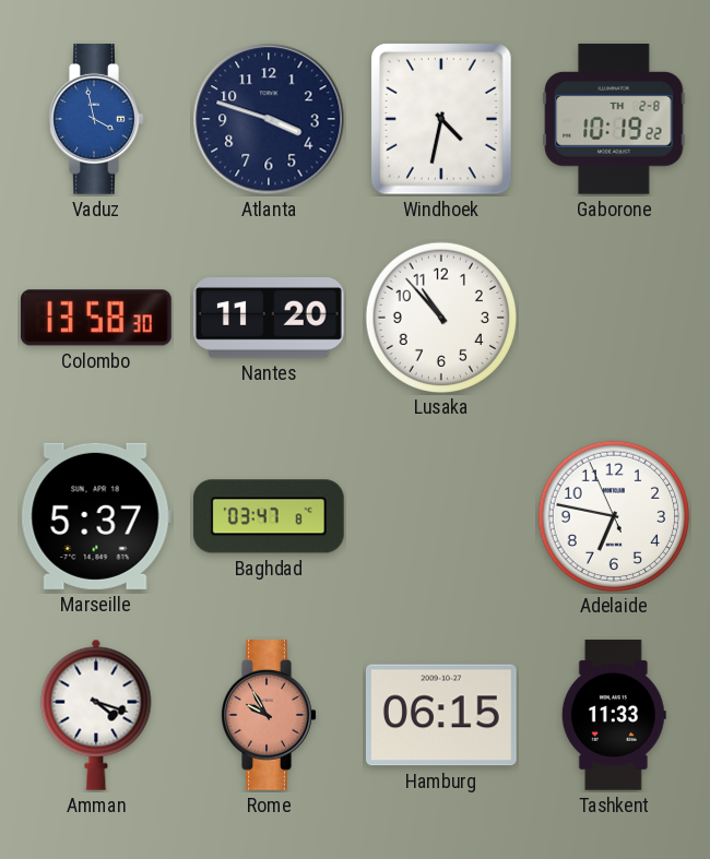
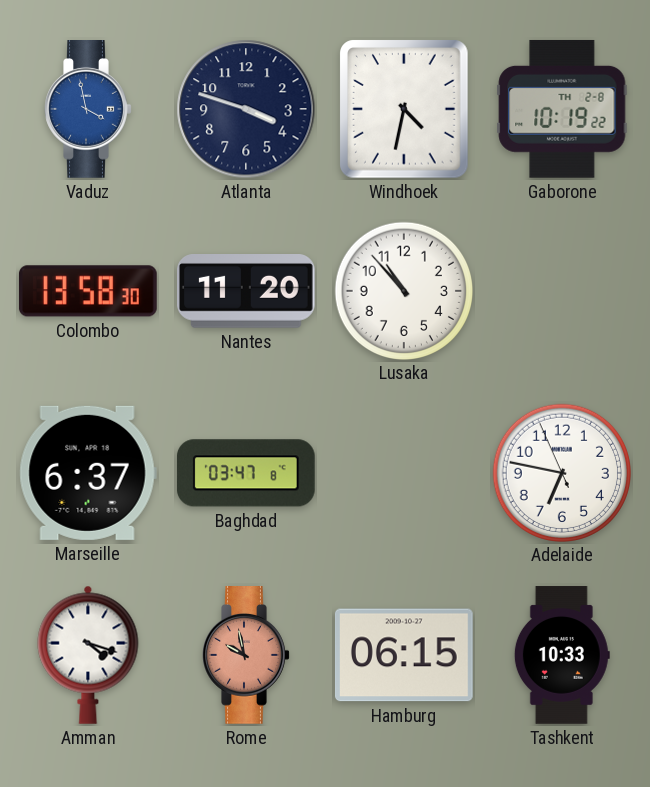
Marseille: 5:37 -> 6:37 (88, 473)
Rome: 9:55 -> 9:58 (246, 656)
Tashkent: 11:33 -> 10:33 (562, 655)
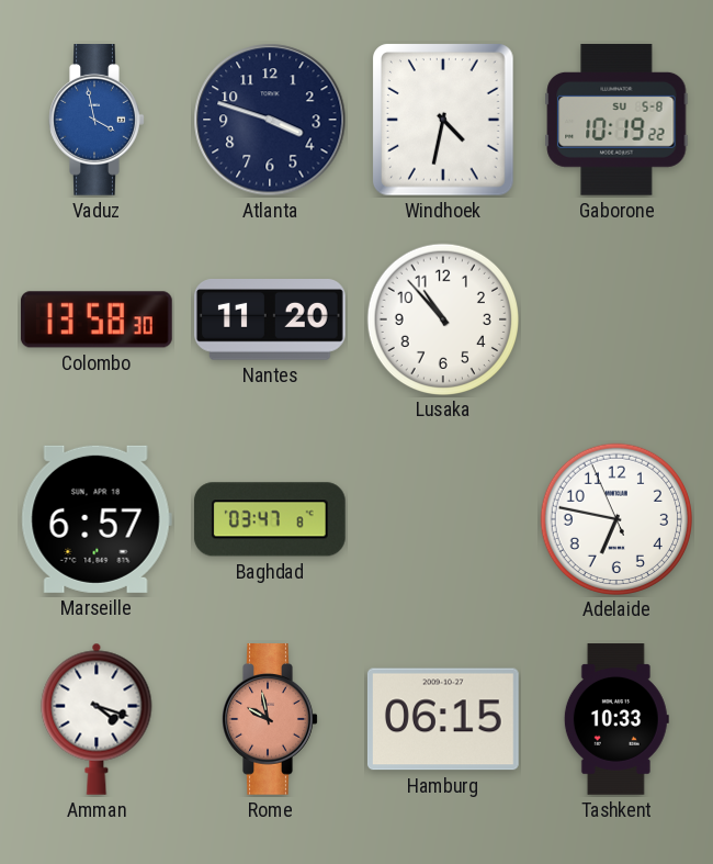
Gaborone date: TH 2-8 -> SU 5-8 (616, 120)
Marseille: 6:37 -> 6:57 (97, 519)
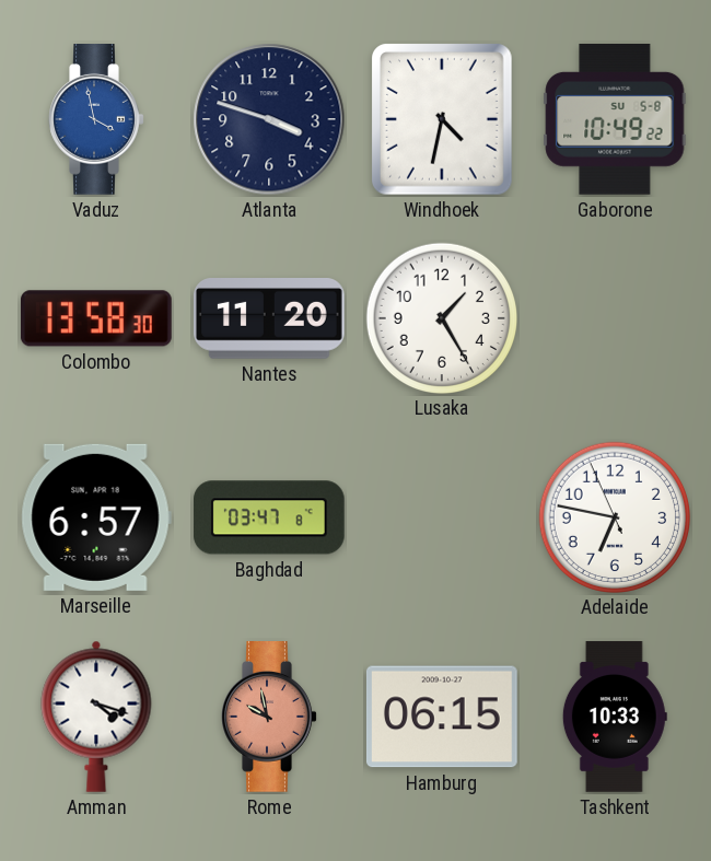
Gaborone: 10:19 -> 10:49 (615, 119)
Lusaka: 10:53 -> 1:25 (441, 317)
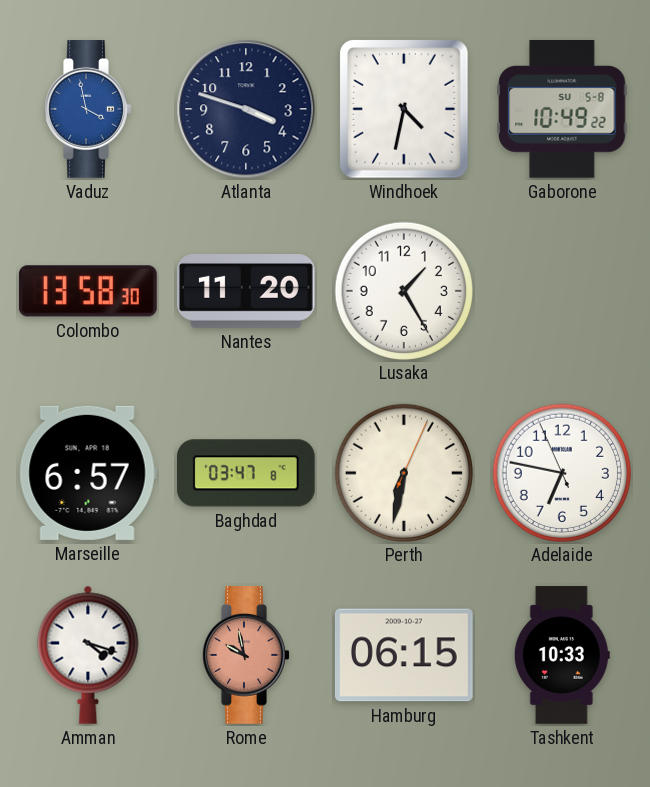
Perth: none -> 6:32 (403, 472)
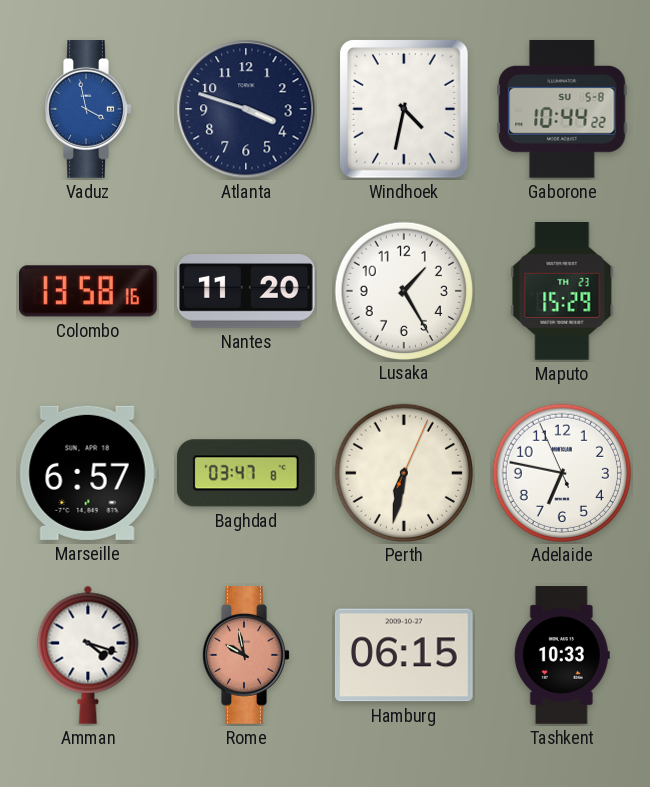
Gaborone: 10:49 -> 10:44 (562, 109)
Colombo: 13:58:30 -> 13:58:16 (88, 291)
Maputo: none -> 15:29 (562, 292)
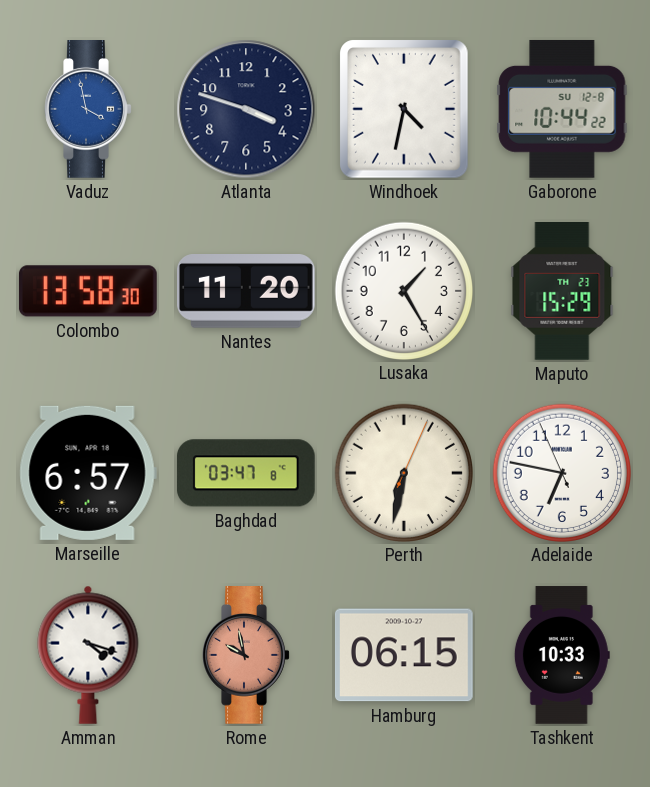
Gaborone date: SU 5-8 -> SU 12-8 (562, 109)
Colombo: 13:58:16 -> 13:58:30 (88, 291)
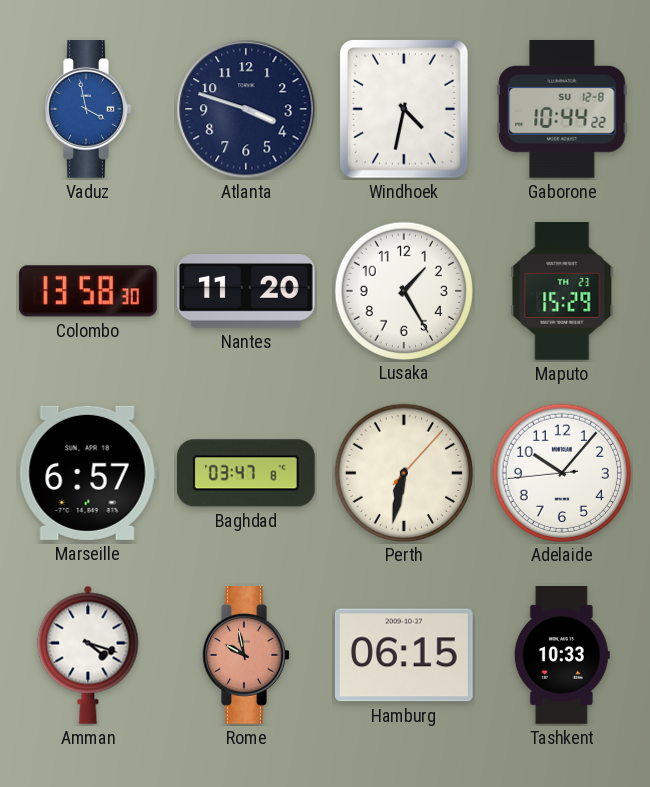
Perth: 6:32:04 -> 6:32:07 (403, 472)
Adelaide: 6:46 -> 10:06 (561, 472)
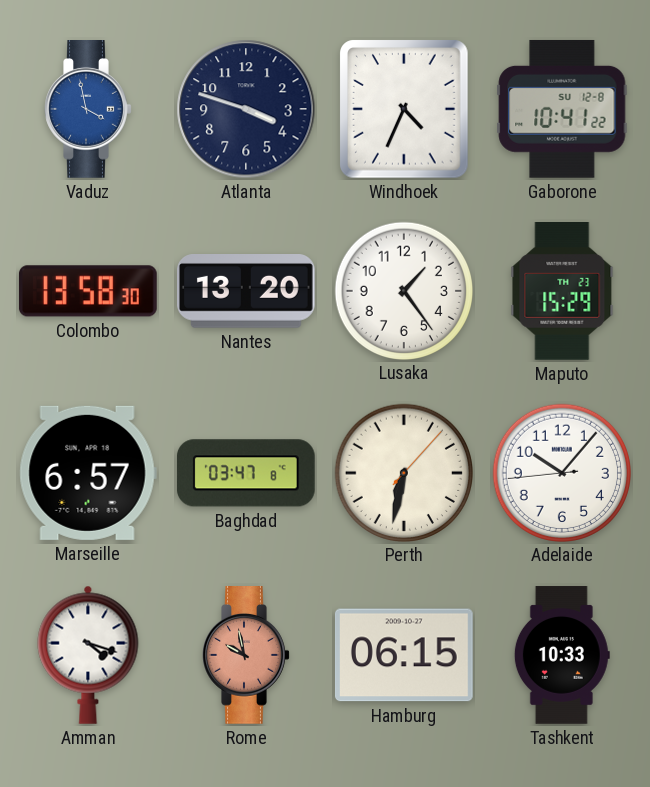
Windhoek: 4:32 -> 4:34 (404, 109)
Gaborone: 10:44 -> 10:41 (562, 109)
Nantes: 11:20 -> 13:20 (247, 292)
Lusaka: 1:25 -> 1:24 (403, 290)
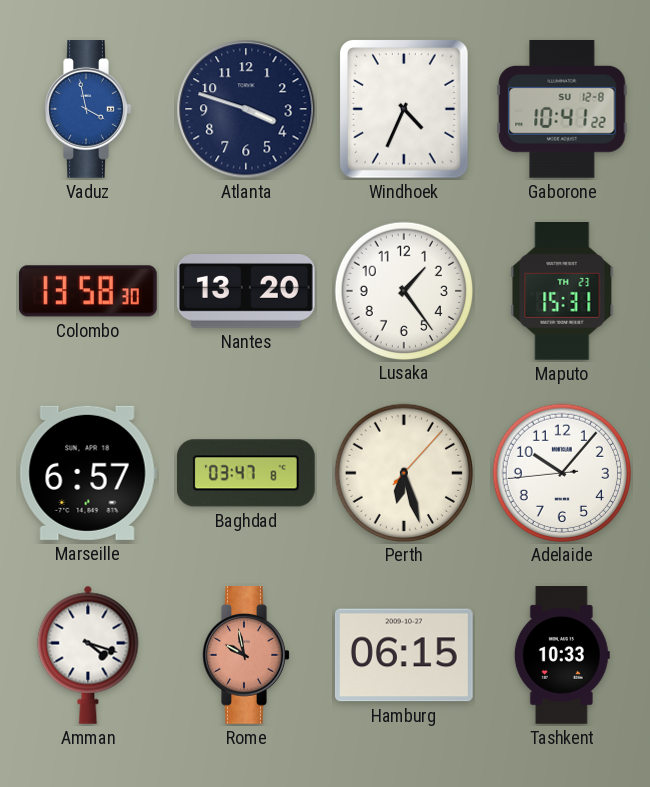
Maputo: 15:29 -> 15:31 (562, 292)
Perth: 6:32 -> 6:27 (403, 472)
